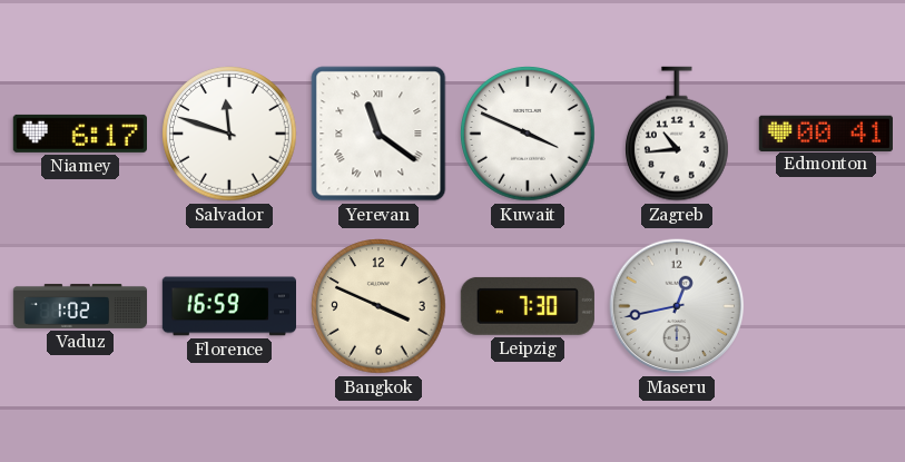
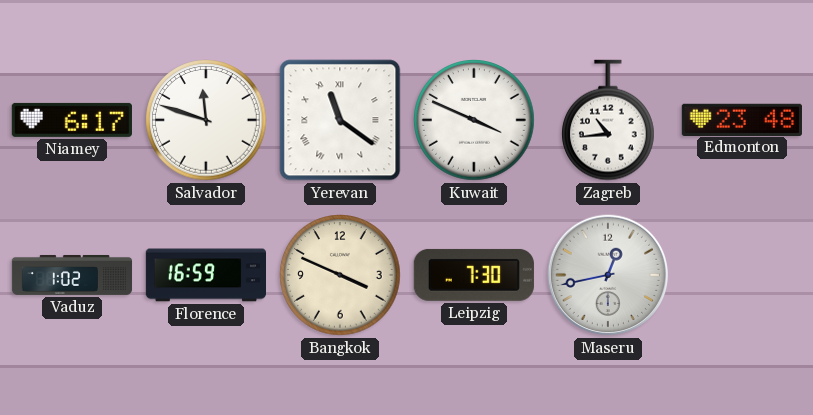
Edmonton: 00:41 -> 23:48 (742, 119)
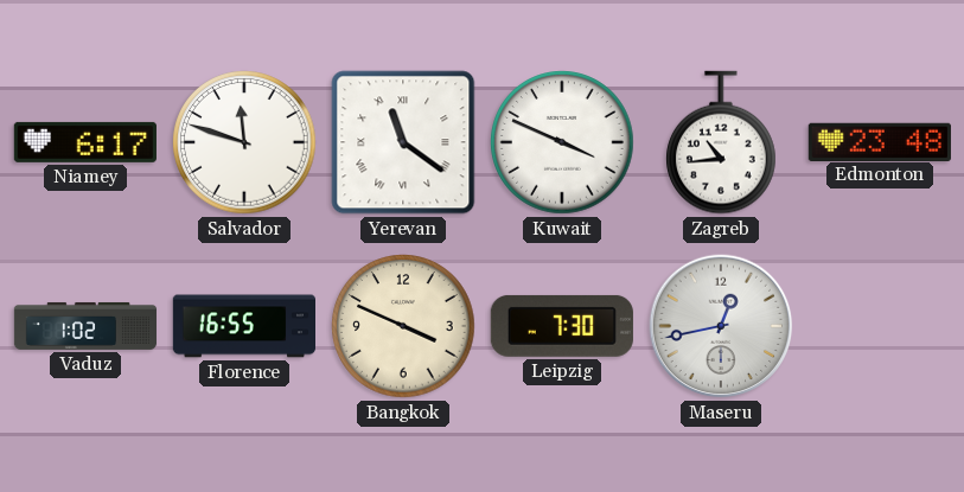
Florence: 16:59 -> 16:55 (243, 326)
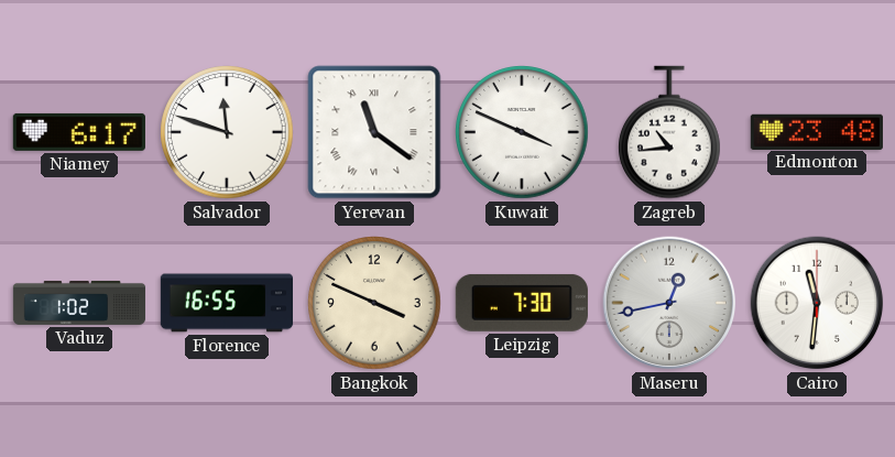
Cairo: none -> 11:31 (817, 303)
